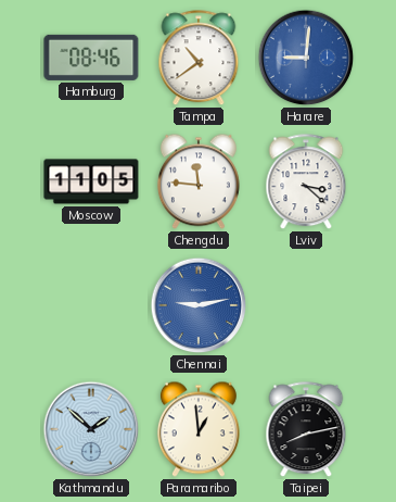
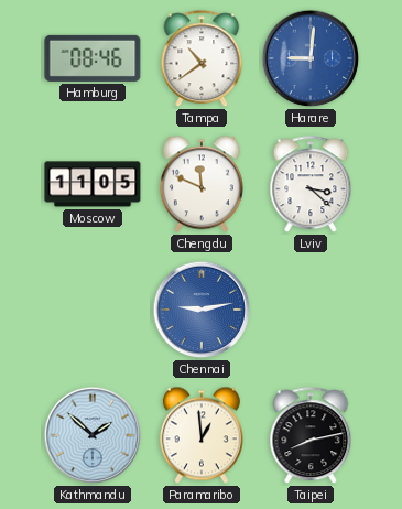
Chengdu: 11:46 -> 11:49 (202, 184)
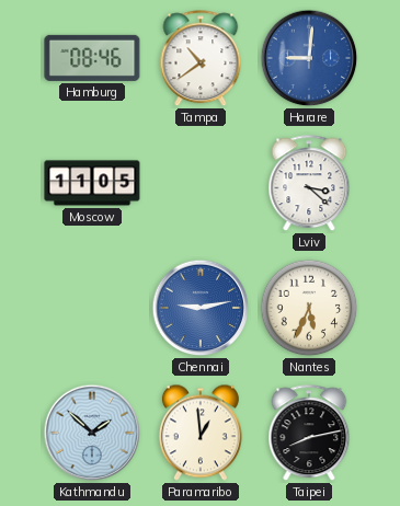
Chengdu: 11:49 -> none (202, 184)
Nantes: none -> 5:34 (309, 308)
